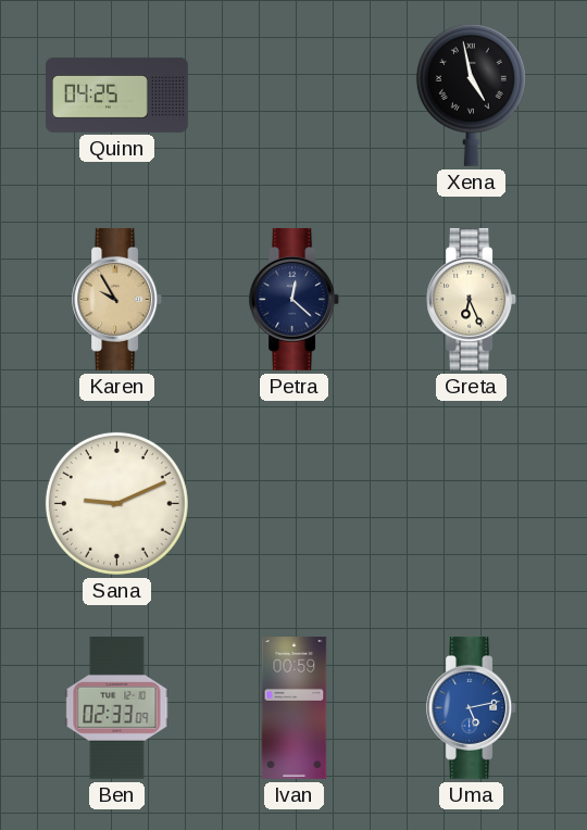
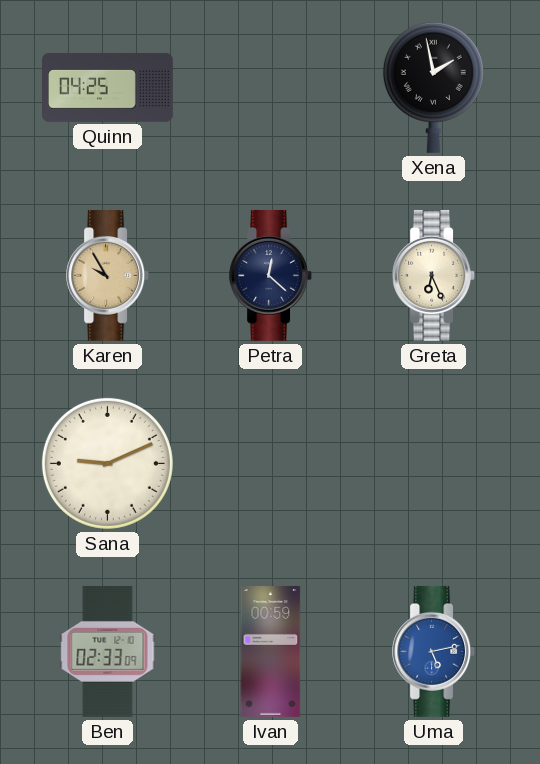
Xena: 4:58 -> 1:58 (433, 87)
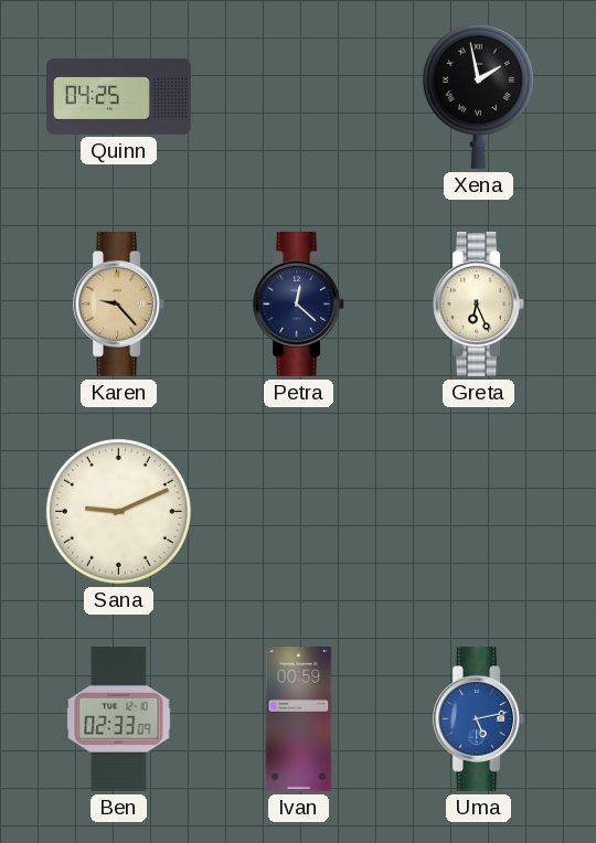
Karen: 9:55 -> 9:23 (119, 303)
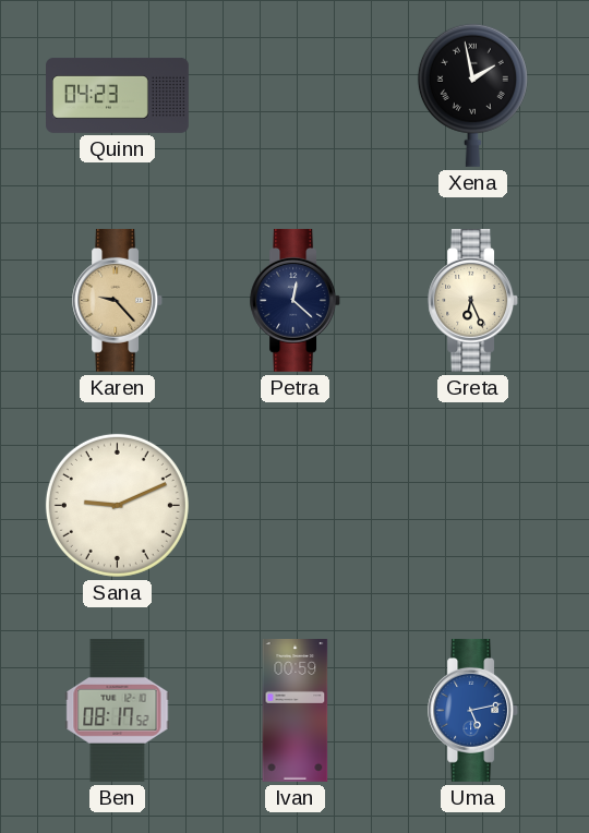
Quinn: 04:25 -> 04:23 (118, 95)
Ben: 02:33 -> 08:17 (118, 711)
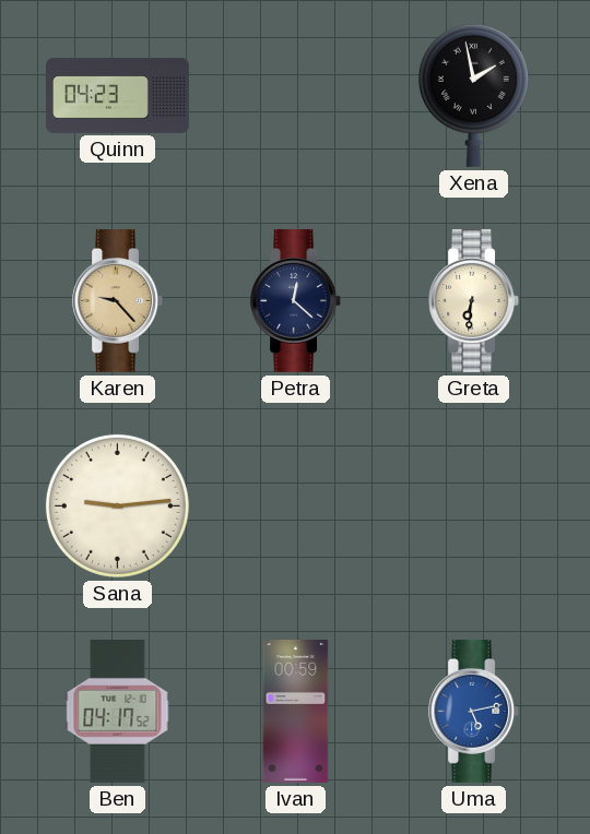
Greta: 6:26 -> 6:31 (474, 300)
Sana: 9:11 -> 9:14 (117, 505)
Ben: 08:17 -> 04:17 (118, 712)
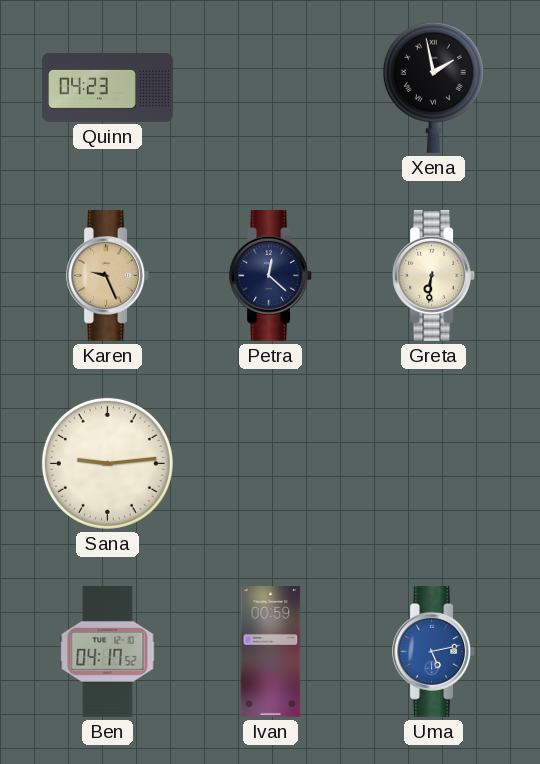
Karen: 9:23 -> 9:26 (108, 275)
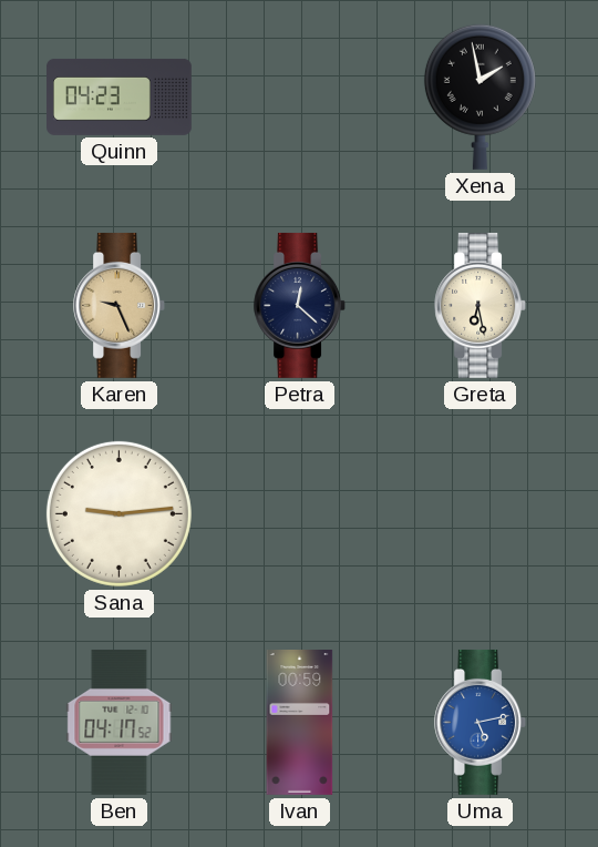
Greta: 6:31 -> 6:28 (481, 305)
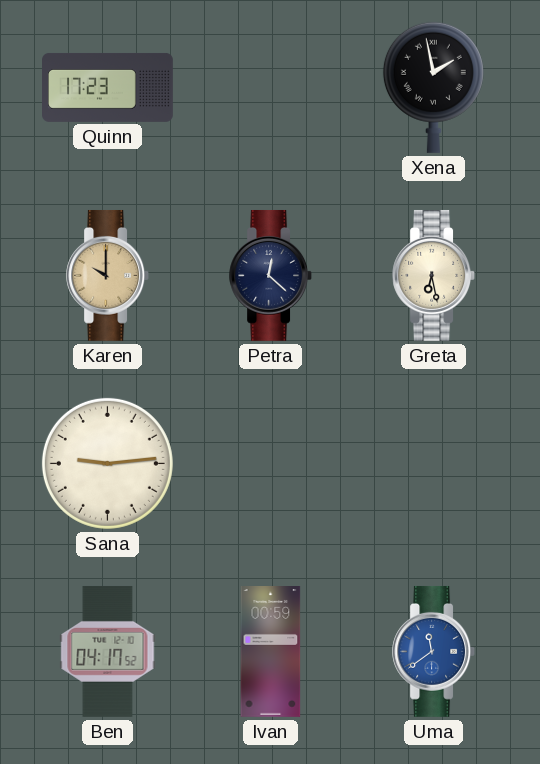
Quinn: 04:23 -> 17:23 (108, 87)
Karen: 9:26 -> 10:00 (108, 275)
Uma: 5:13 -> 11:39 (434, 651)
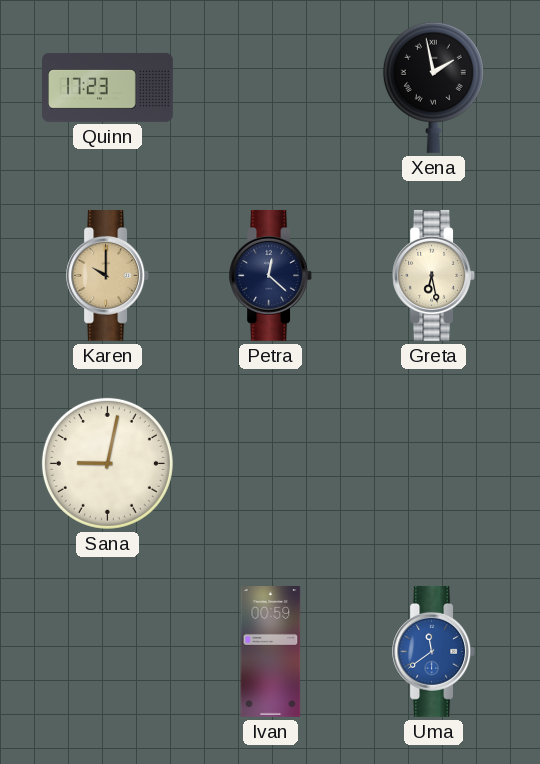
Sana: 9:14 -> 9:02 (107, 463)
Ben: 04:17 -> none (108, 652)
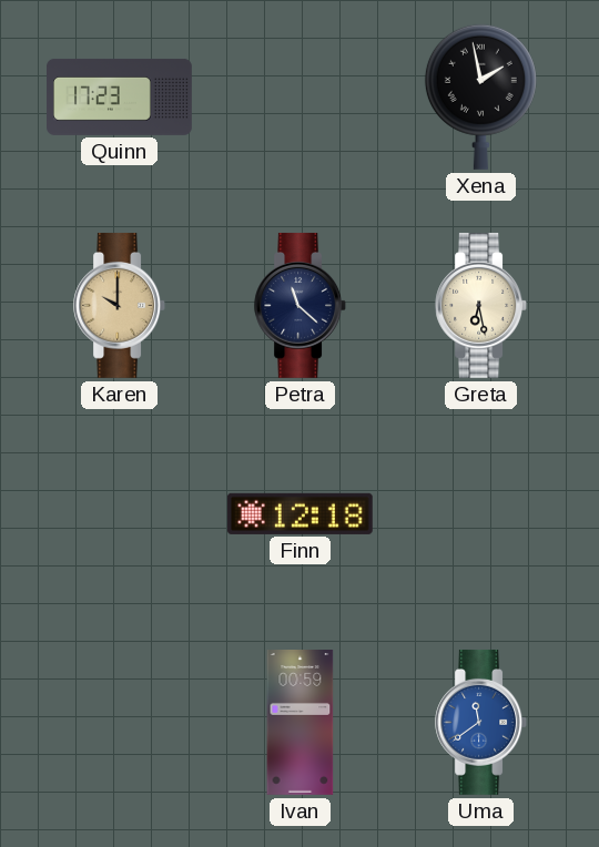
Petra: 12:22 -> 11:22 (301, 305)
Sana: 9:02 -> none (107, 463)
Finn: none -> 12:18 (299, 513)
